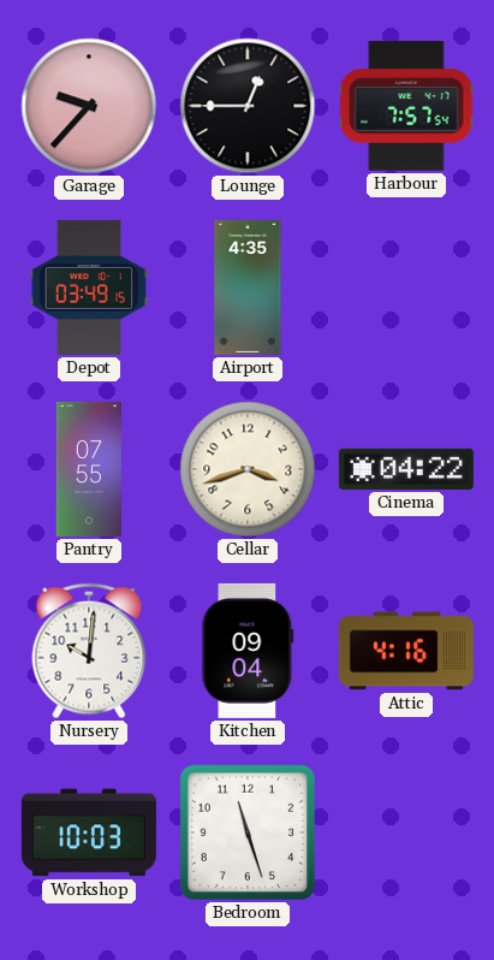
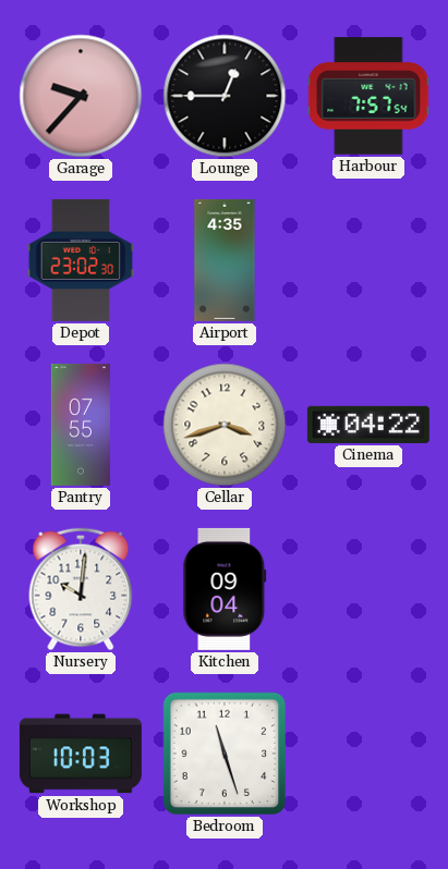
Depot: 03:49 -> 23:02 (81, 260)
Attic: 4:16 -> none (406, 651)
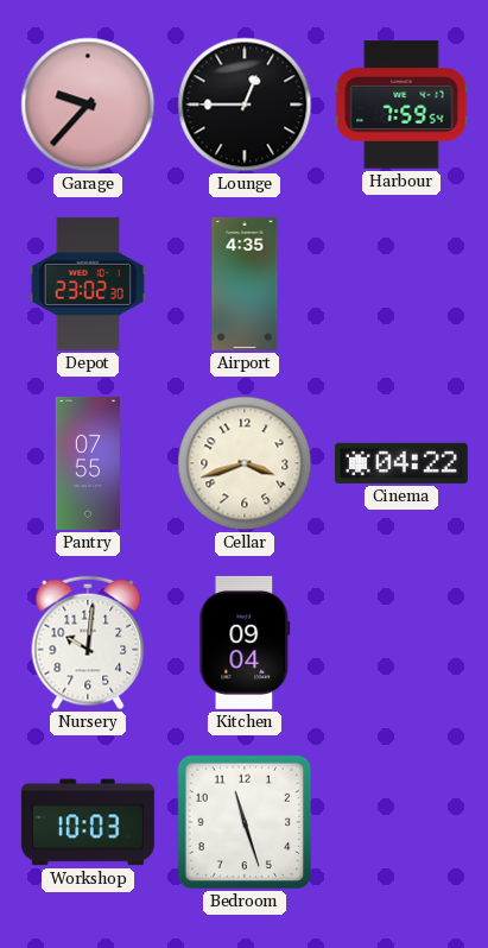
Harbour: 7:57 -> 7:59 (401, 105)
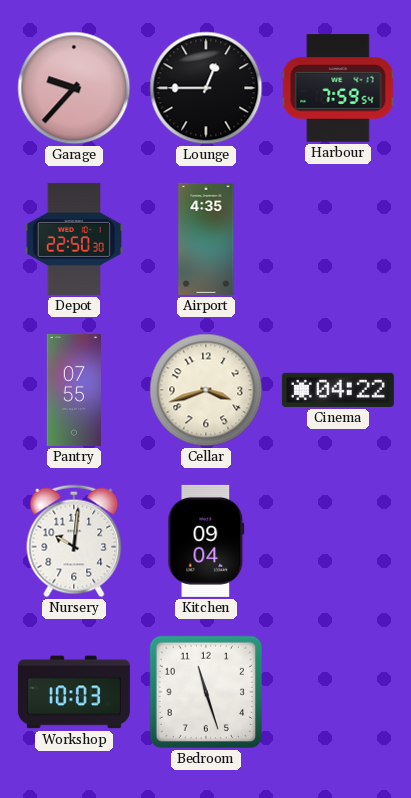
Depot: 23:02 -> 22:50 (74, 239)
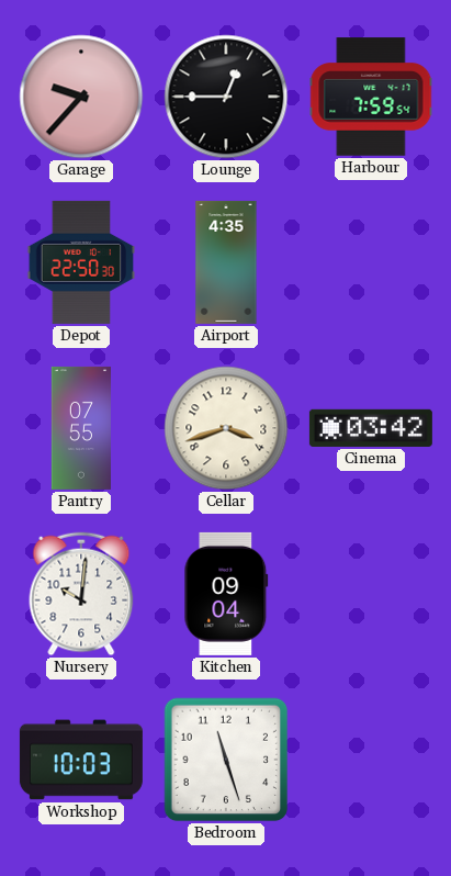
Cinema: 04:22 -> 03:42 (371, 428)
